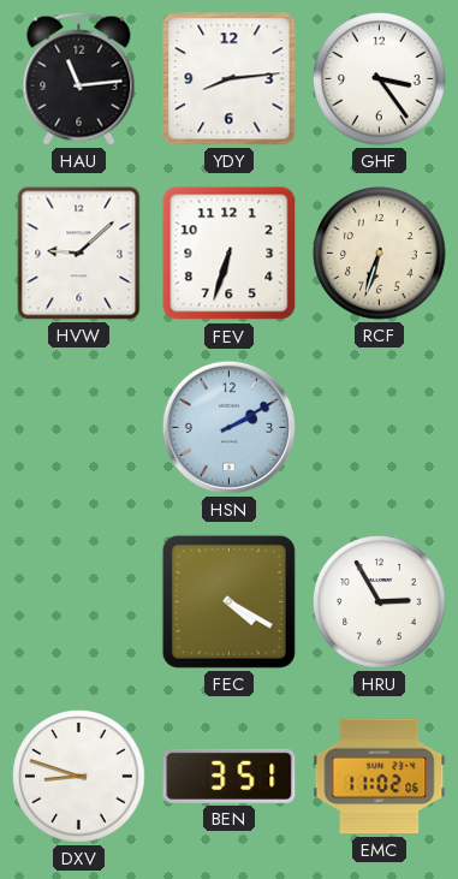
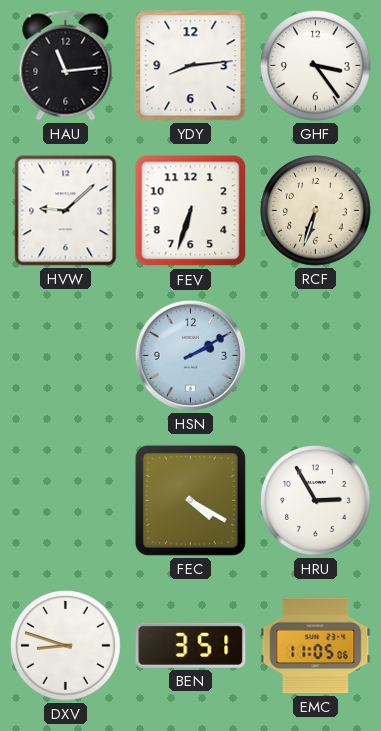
EMC: 11:02 -> 11:05 (316, 646)
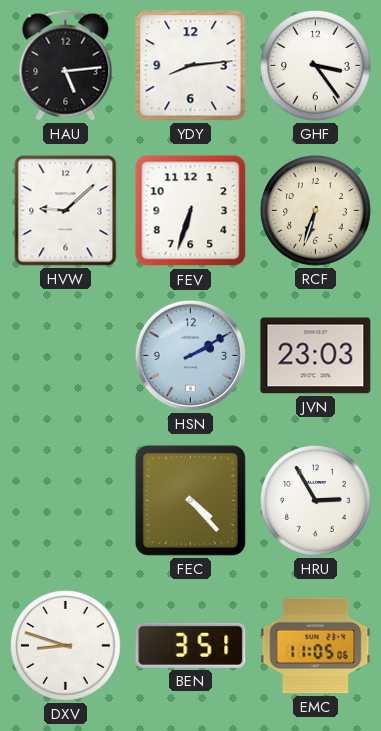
HAU: 11:14 -> 5:14 (66, 65)
JVN: none -> 23:03 (316, 356)
FEC: 4:20 -> 4:23 (190, 500)
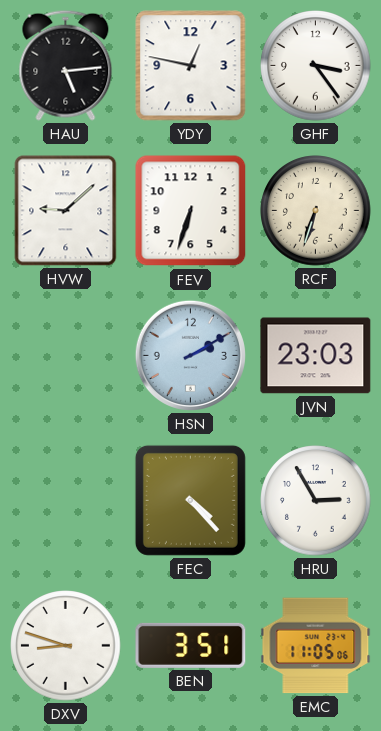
YDY: 8:14 -> 12:47 (191, 66)
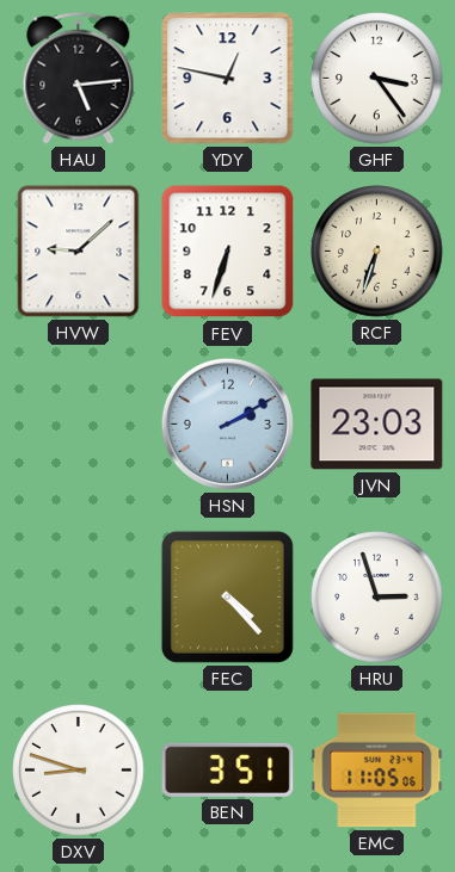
HRU: 2:55 -> 2:57 (377, 598)
